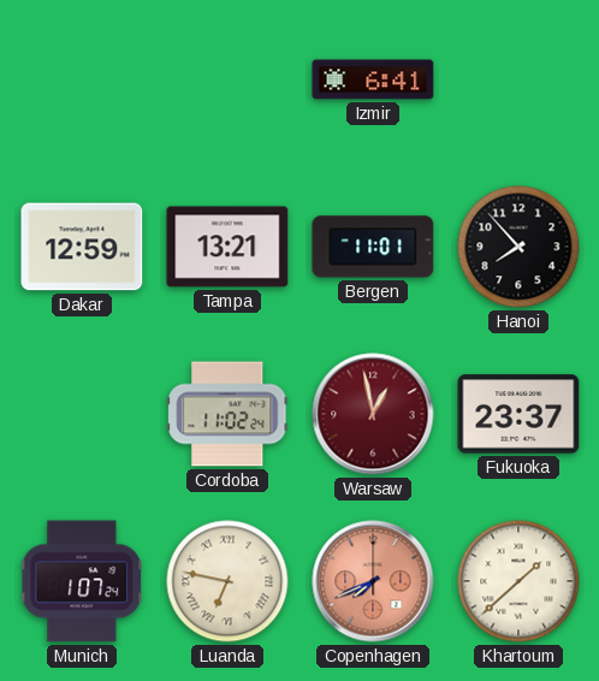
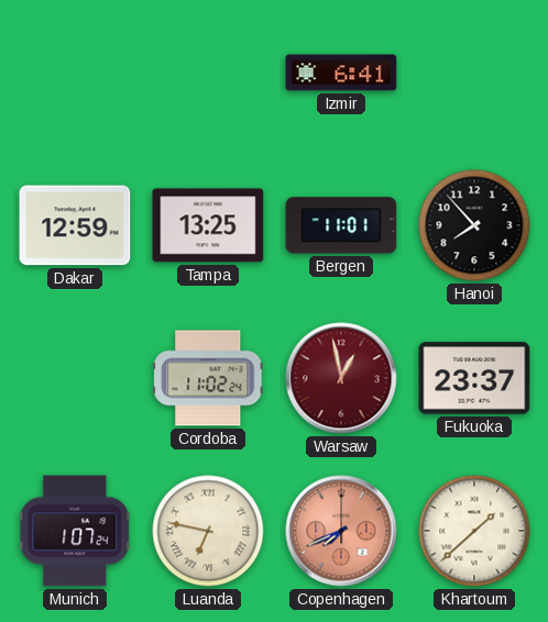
Tampa: 13:21 -> 13:25 (208, 225)
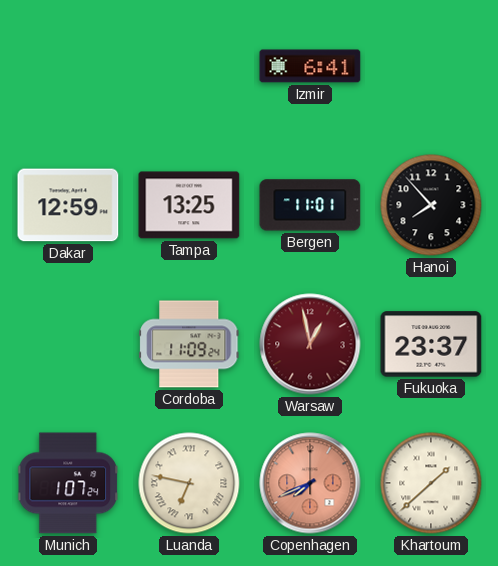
Cordoba: 11:02 -> 11:09 (189, 344)
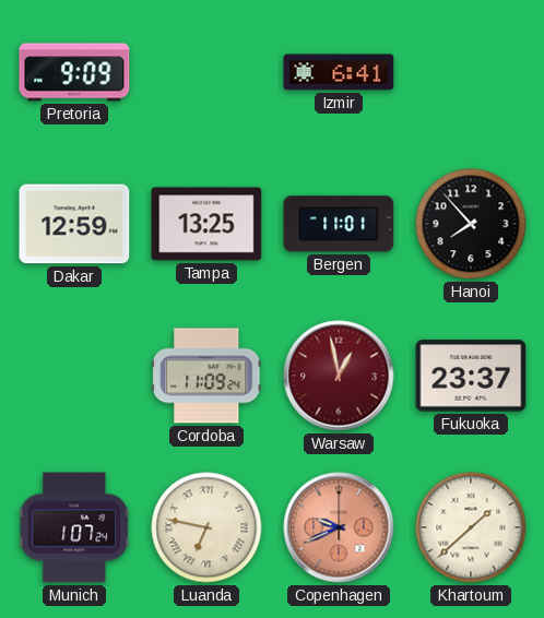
Pretoria: none -> 9:09 (74, 72)
Copenhagen: 7:41 -> 9:41 (339, 527)
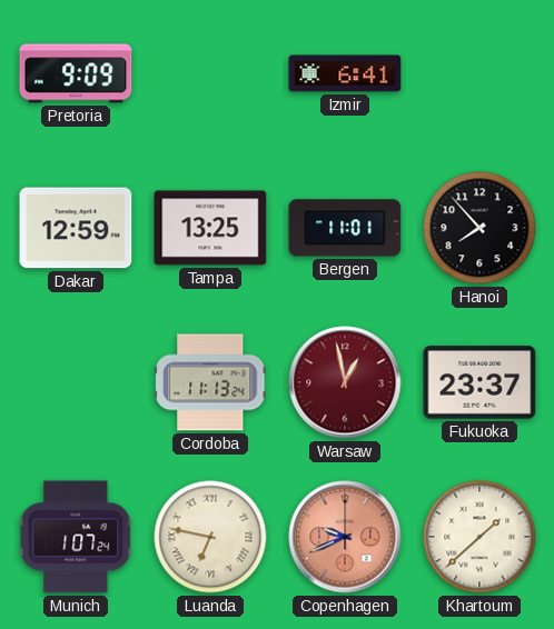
Cordoba: 11:09 -> 11:13 (210, 382)
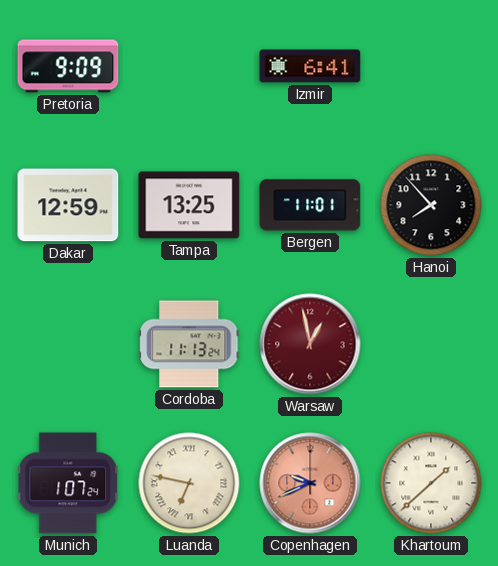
Fukuoka: 23:37 -> none (479, 382)
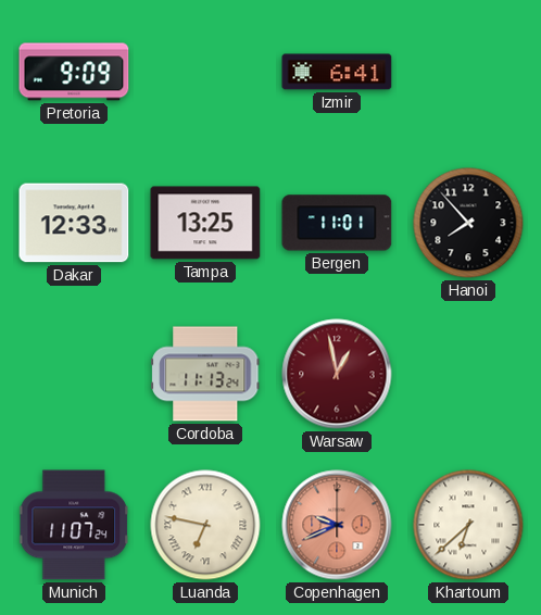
Dakar: 12:59 -> 12:33 (74, 223)
Munich: 1:07 -> 11:07 (74, 525)
Khartoum: 1:38 -> 6:38 (468, 525)
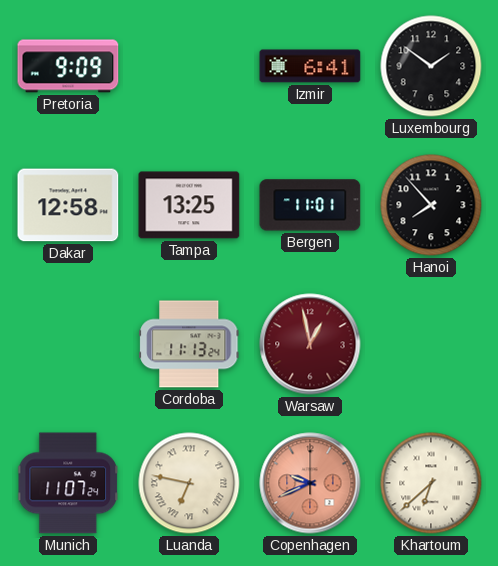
Luxembourg: none -> 1:51 (431, 66)
Dakar: 12:33 -> 12:58 (68, 205)
